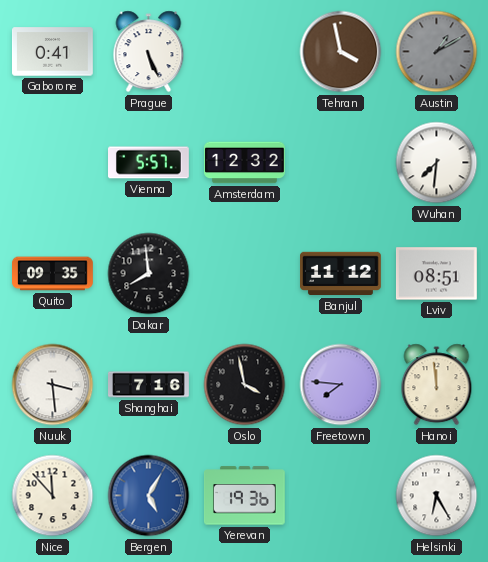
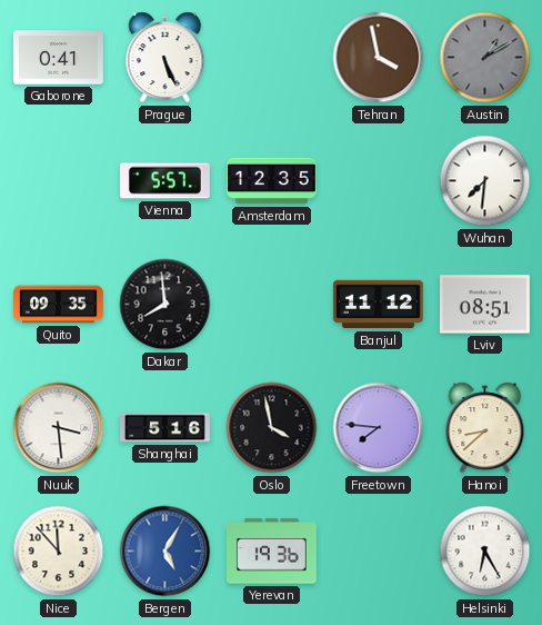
Amsterdam: 12:32 -> 12:35 (272, 181)
Shanghai: 7:16 -> 5:16 (165, 428)
Hanoi: 11:59 -> 8:38 (485, 428)
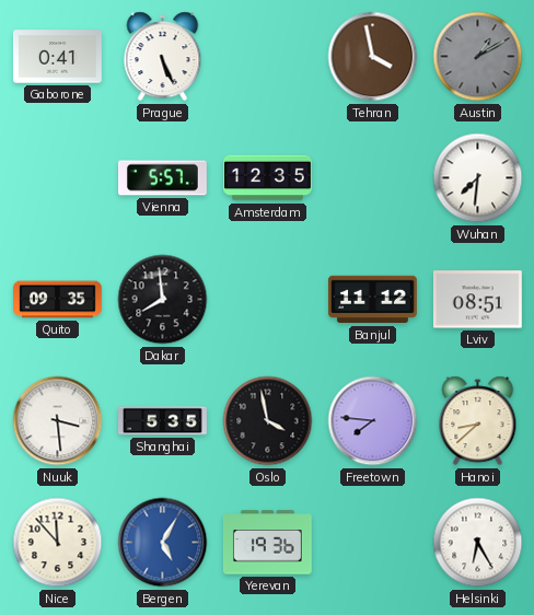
Shanghai: 5:16 -> 5:35 (163, 421)
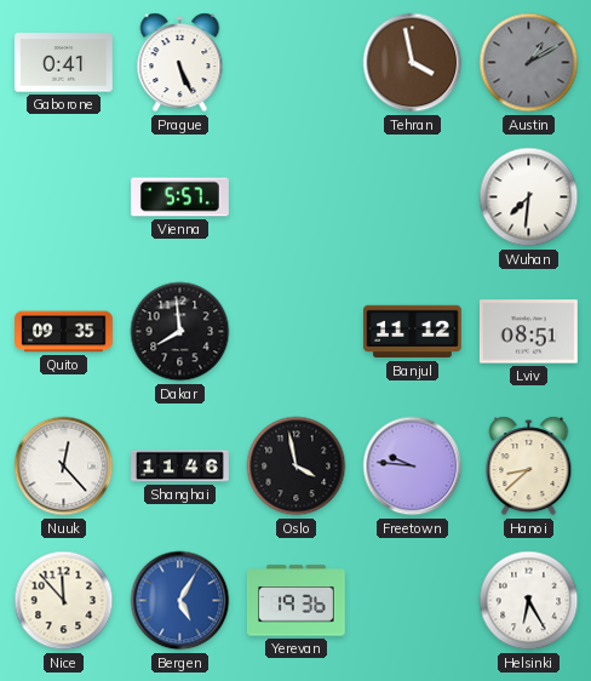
Amsterdam: 12:35 -> none (268, 178)
Nuuk: 3:29 -> 12:23 (64, 467)
Shanghai: 5:35 -> 11:46 (180, 467)
Freetown: 7:46 -> 9:46 (413, 467)
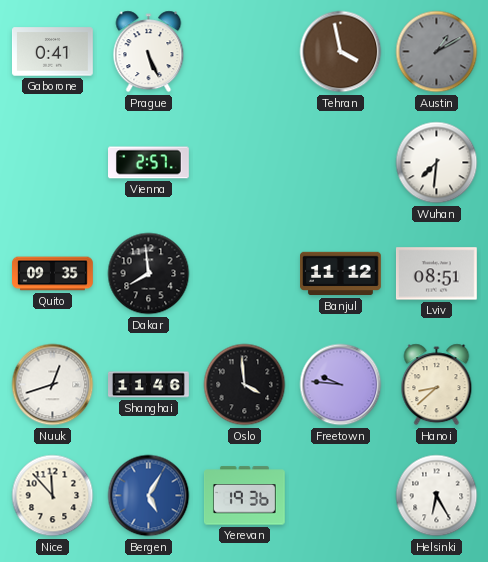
Vienna: 5:57 -> 2:57 (149, 163)
Nuuk: 12:23 -> 12:42 (53, 385)
Oslo: 3:58 -> 3:59 (245, 385)
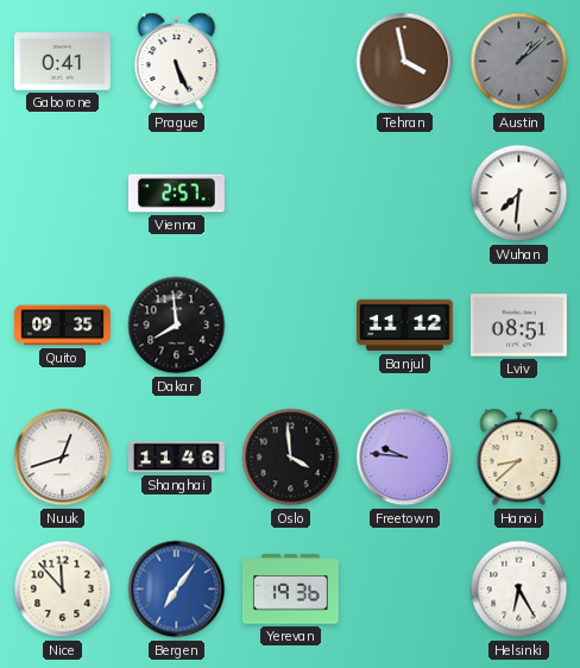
Austin: 1:10 -> 1:08 (519, 62)
Bergen: 5:05 -> 7:06 (177, 590)
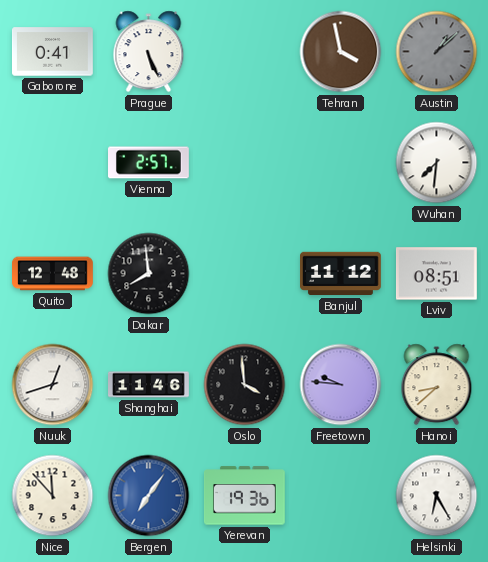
Quito: 09:35 -> 12:48 (53, 274)
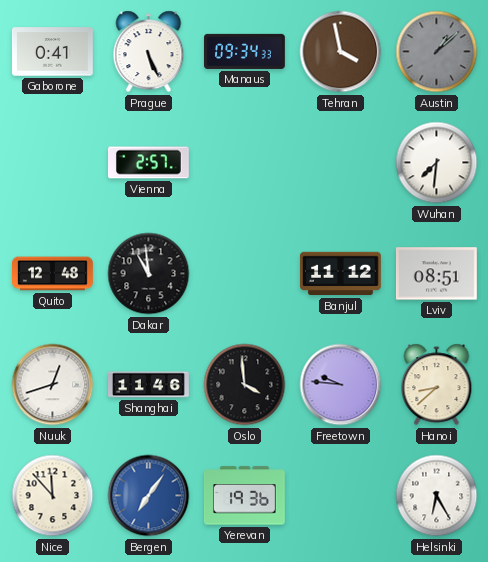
Manaus: none -> 09:34 (245, 51)
Dakar: 7:59 -> 10:59 (149, 274)
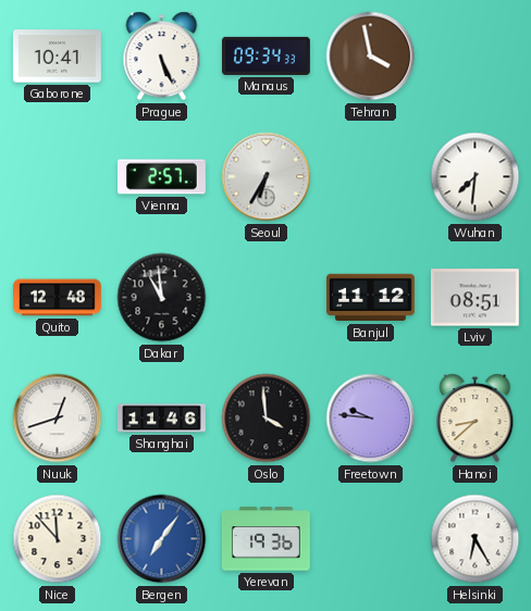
Gaborone: 0:41 -> 10:41 (58, 57)
Austin: 1:08 -> none (437, 52)
Seoul: none -> 6:35 (267, 177)
